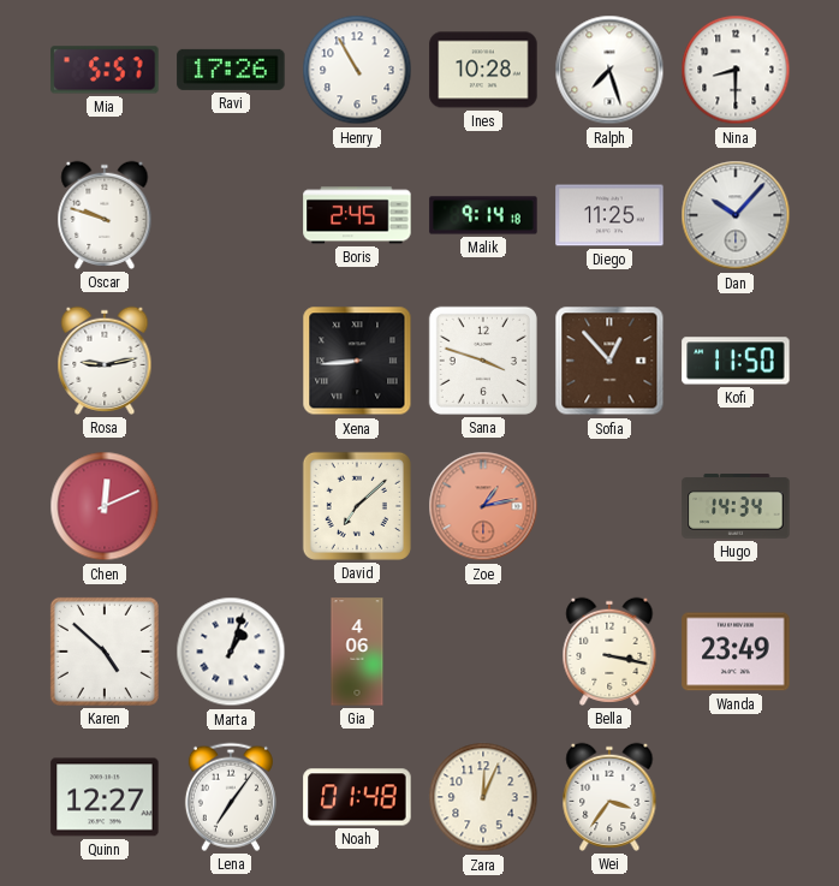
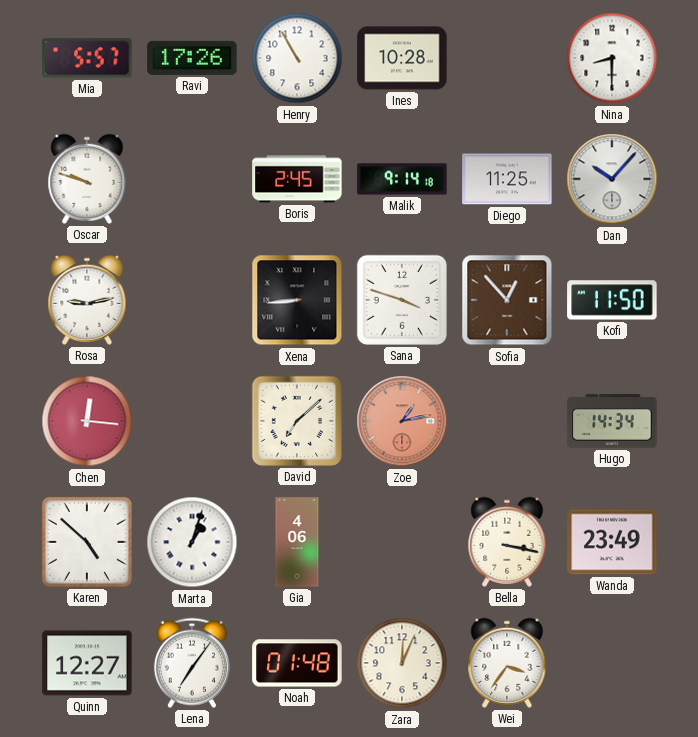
Ralph: 7:27 -> none (609, 70)
Chen: 12:11 -> 12:16 (87, 421)
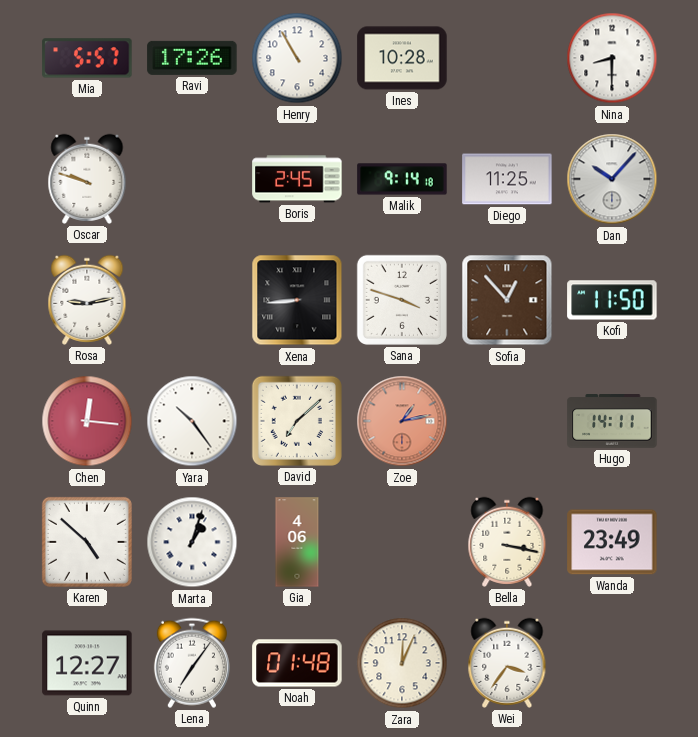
Yara: none -> 10:24 (192, 421)
Hugo: 14:34 -> 14:11 (612, 422)
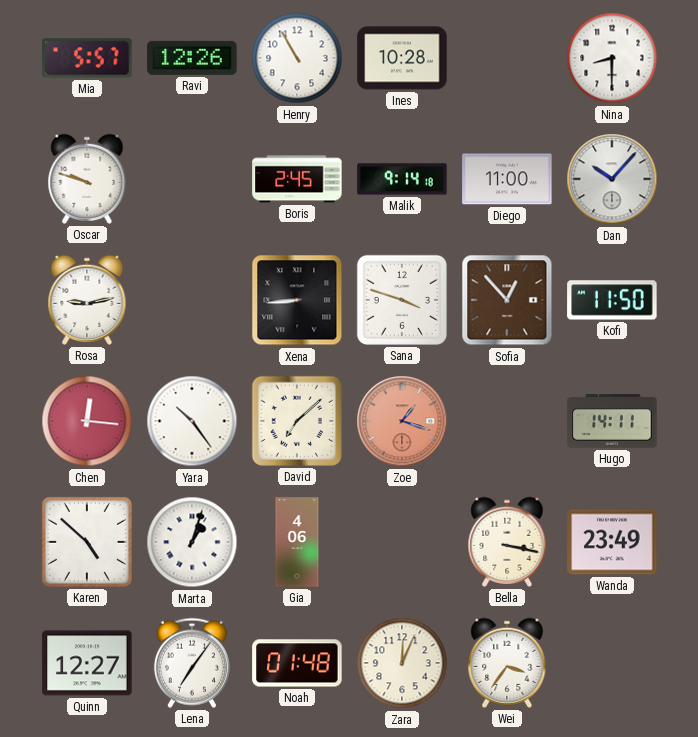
Ravi: 17:26 -> 12:26 (192, 58)
Diego: 11:25 -> 11:00 (507, 179)
Zoe: 1:13 -> 1:18 (402, 421)
